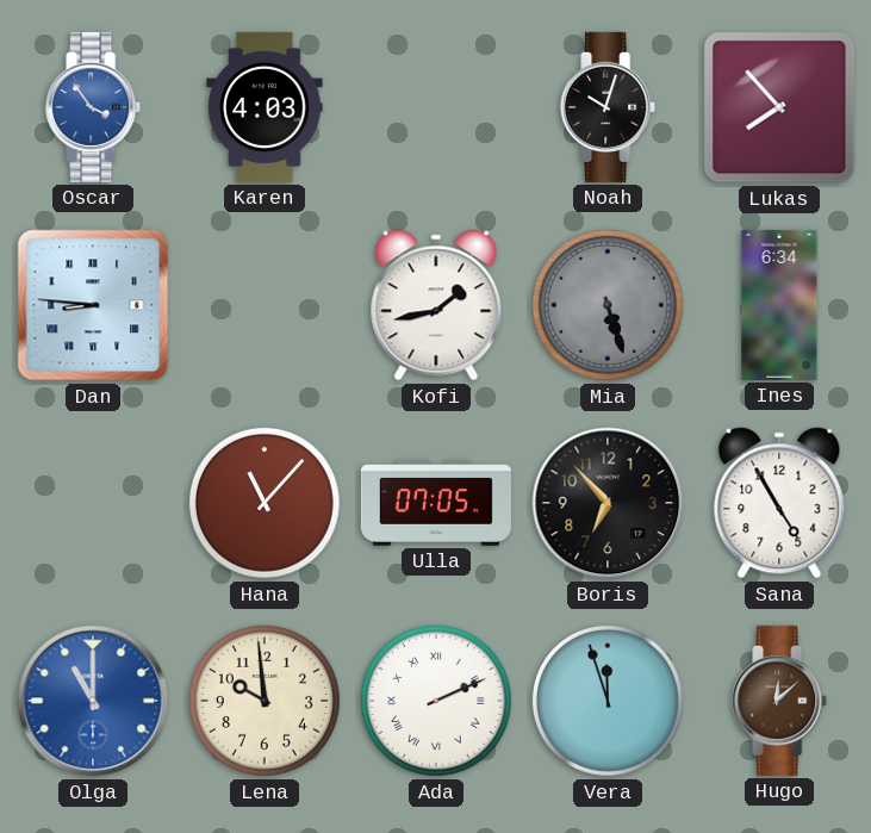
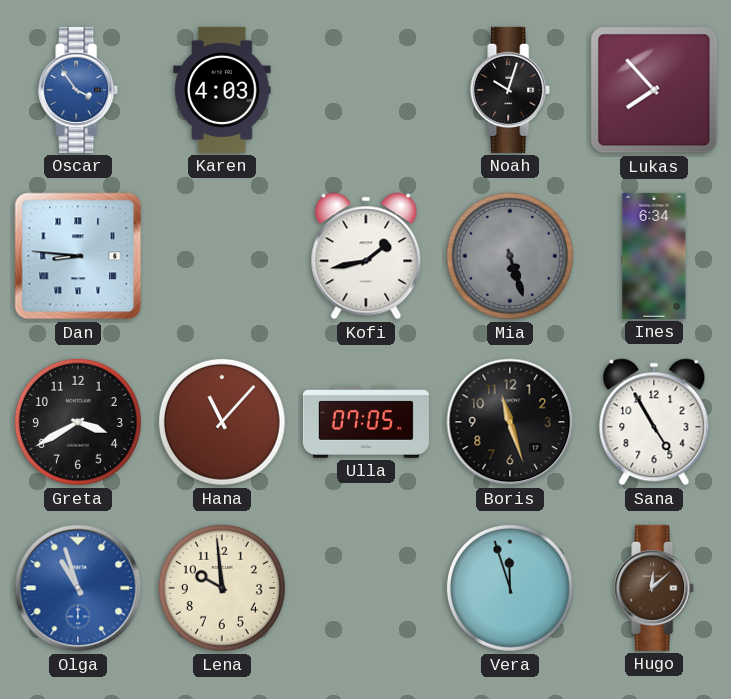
Greta: none -> 3:40 (78, 422)
Boris: 6:53 -> 11:27 (510, 422)
Olga: 11:00 -> 10:57 (78, 588)
Ada: 2:11 -> none (436, 701)
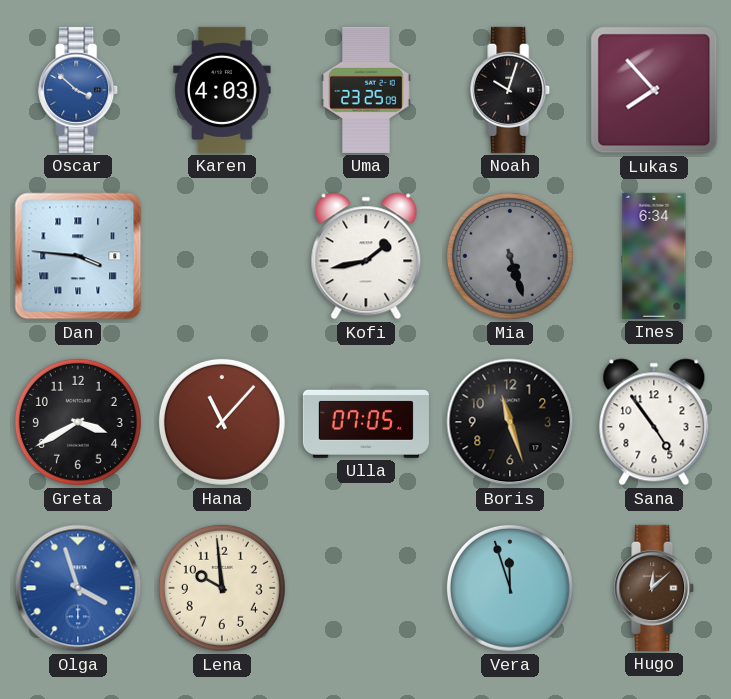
Oscar: 3:54 -> 3:52 (79, 90)
Uma: none -> 23:25 (366, 90)
Dan: 8:46 -> 3:46 (78, 256)
Sana: 4:55 -> 4:54 (654, 422)
Olga: 10:57 -> 3:57 (78, 588)
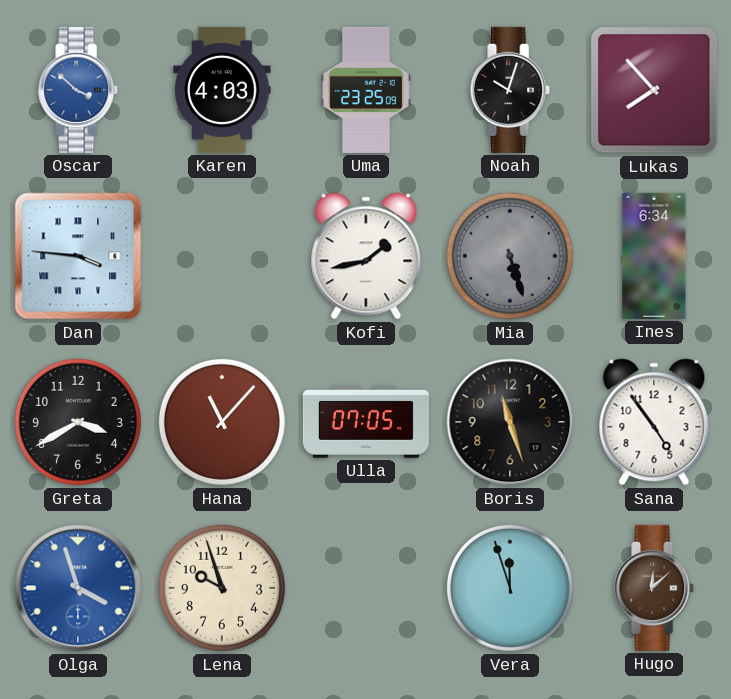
Lena: 9:59 -> 9:57 (222, 588)
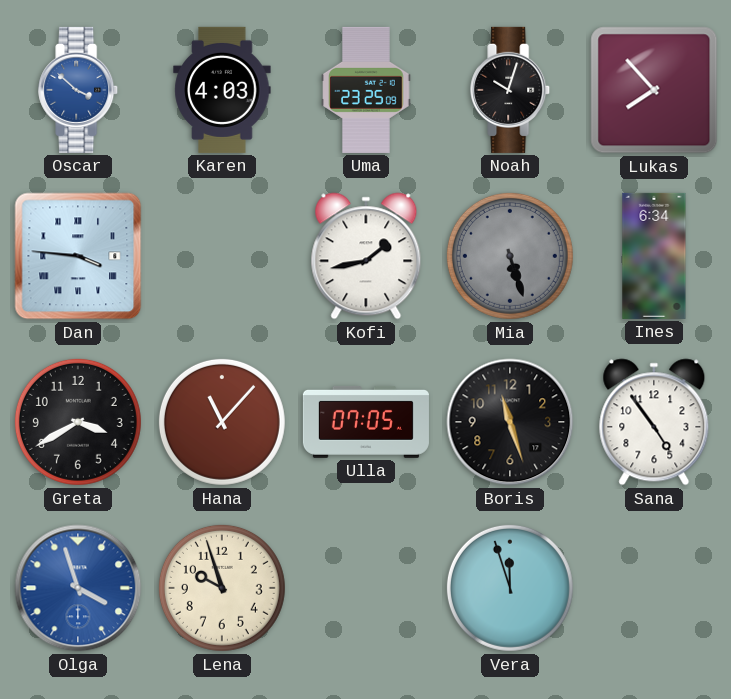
Hugo: 12:08 -> none (655, 588)
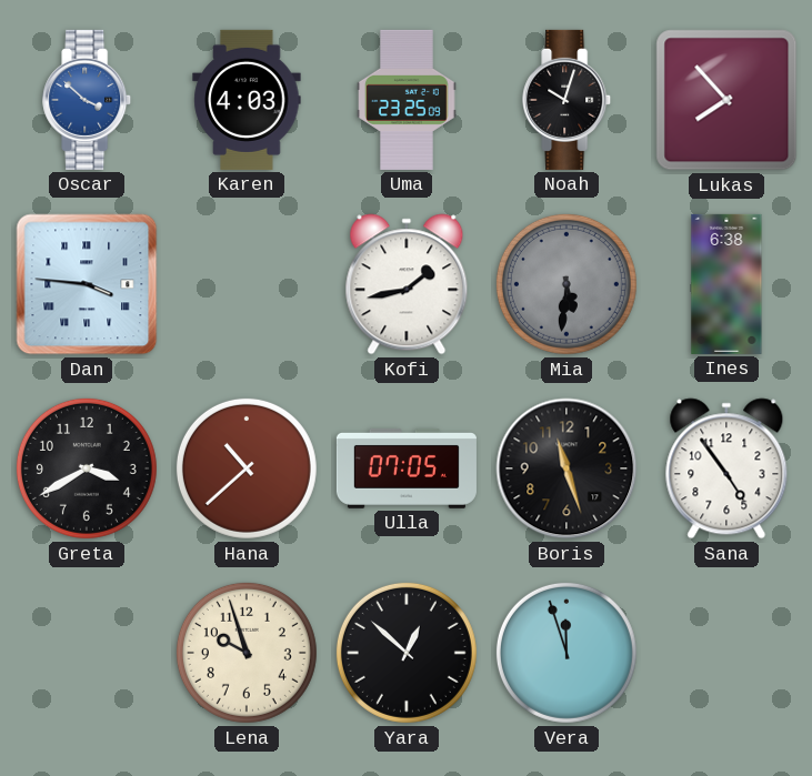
Mia: 5:27 -> 5:31 (567, 284)
Ines: 6:34 -> 6:38 (726, 284)
Hana: 11:07 -> 10:38 (247, 468)
Olga: 3:57 -> none (78, 588)
Yara: none -> 12:52 (407, 653)
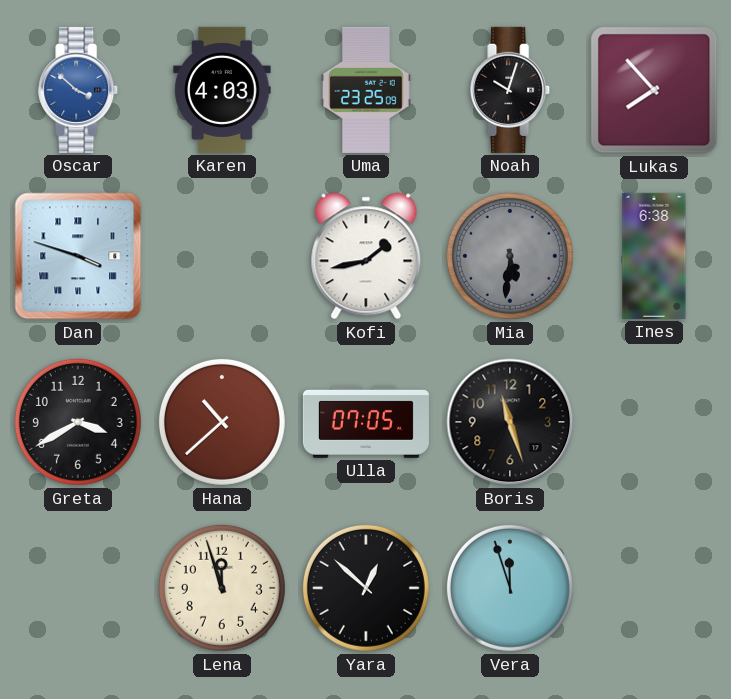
Dan: 3:46 -> 3:48 (78, 256)
Sana: 4:54 -> none (726, 468)
Lena: 9:57 -> 11:57 (222, 588)
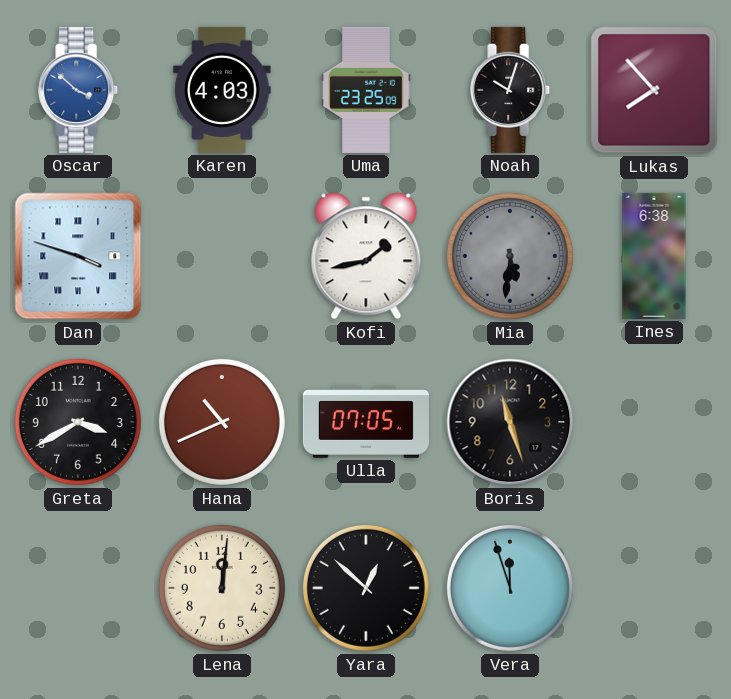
Hana: 10:38 -> 10:41 (222, 422)
Lena: 11:57 -> 12:01 (222, 588)
